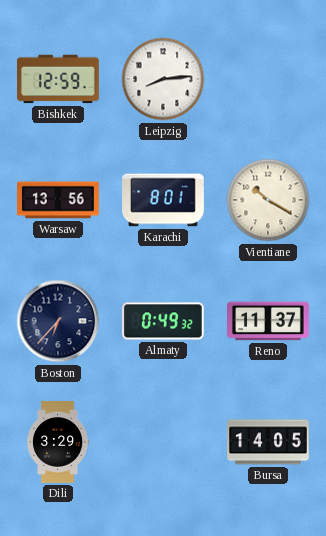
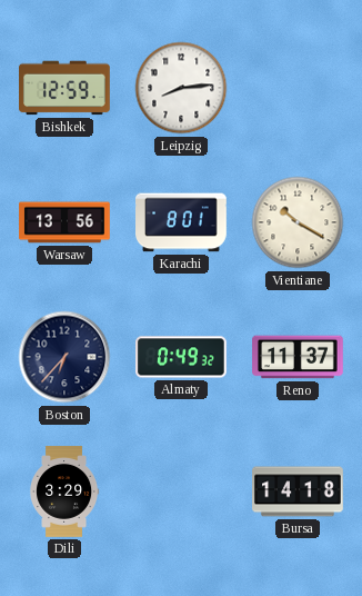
Bursa: 14:05 -> 14:18 (298, 491)
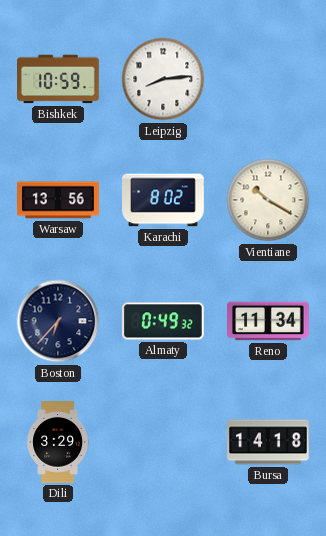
Bishkek: 12:59 -> 10:59 (59, 79)
Karachi: 8:01 -> 8:02 (164, 200)
Reno: 11:37 -> 11:34 (268, 321)
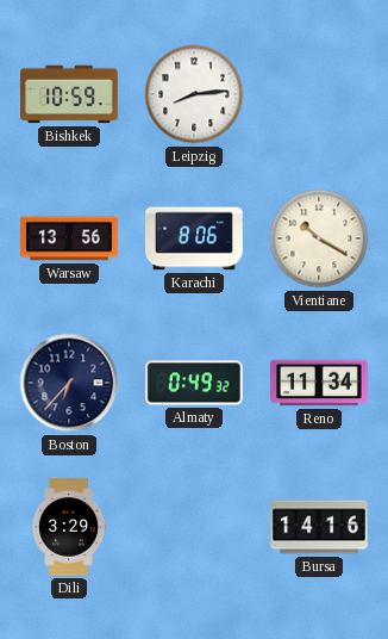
Karachi: 8:02 -> 8:06 (195, 238)
Bursa: 14:18 -> 14:16 (319, 527)
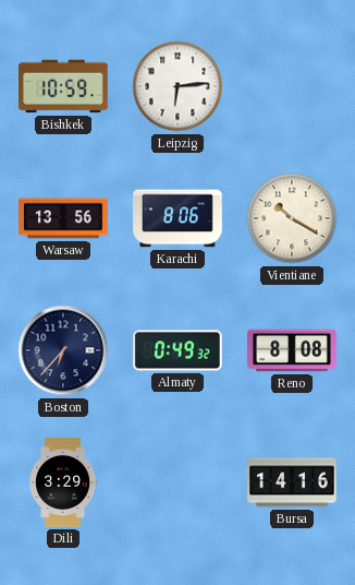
Leipzig: 8:14 -> 6:14 (177, 86)
Reno: 11:34 -> 8:08 (292, 350)
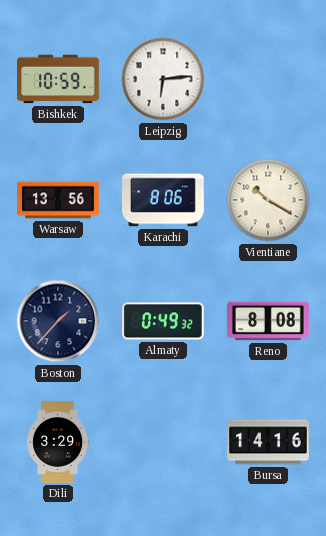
Boston: 6:37 -> 1:37 (58, 321)
